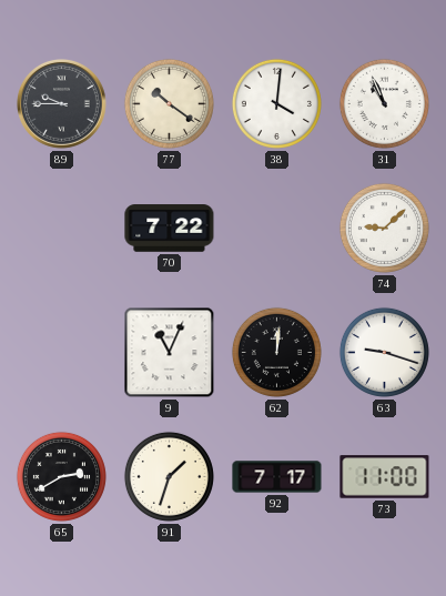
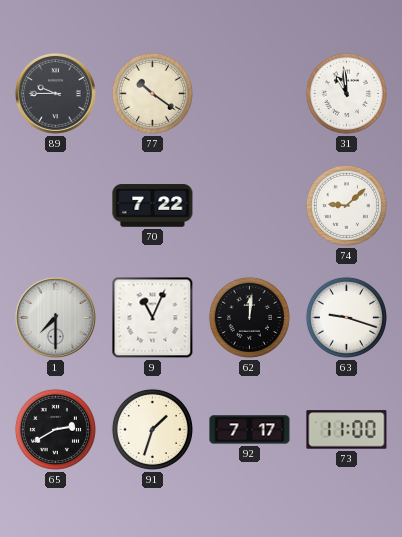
38: 4:01 -> none (276, 103)
31: 10:56 -> 10:59 (346, 93)
1: none -> 7:30 (56, 318)
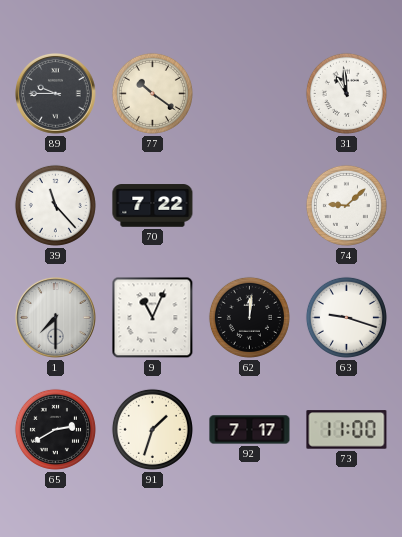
39: none -> 11:23 (55, 205)
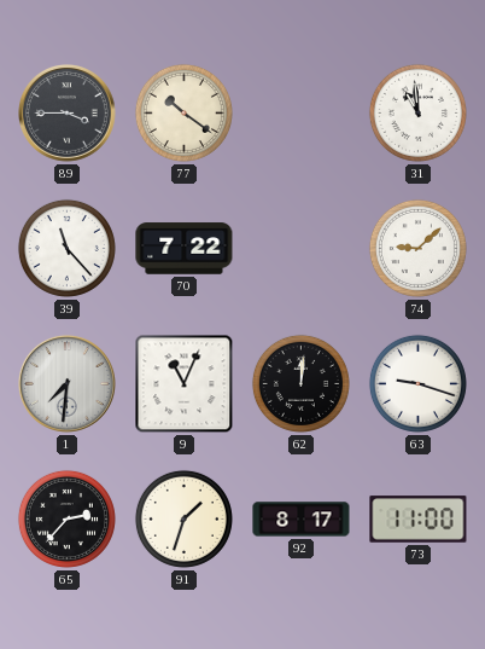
89: 9:45 -> 3:45 (68, 114)
1: 7:30 -> 7:31 (68, 384)
65: 2:40 -> 2:37 (66, 518)
92: 7:17 -> 8:17 (302, 520)
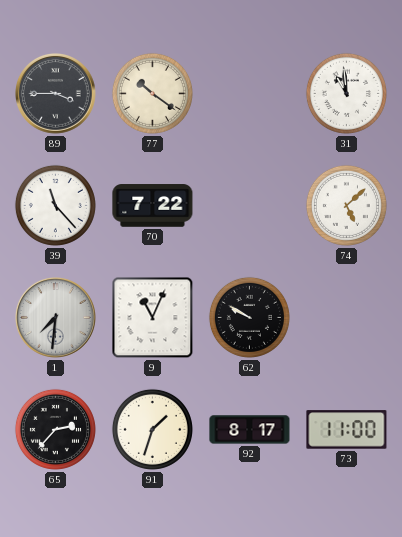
74: 9:08 -> 5:08 (346, 205)
62: 12:01 -> 9:50 (249, 317)
63: 9:18 -> none (417, 383)
